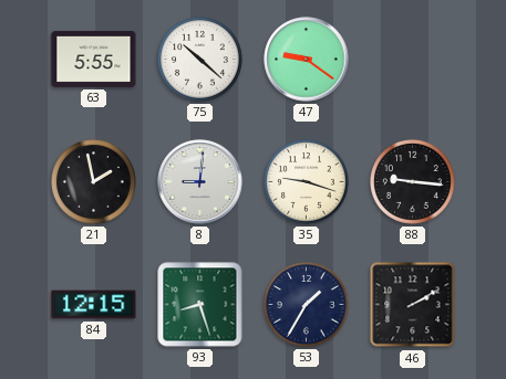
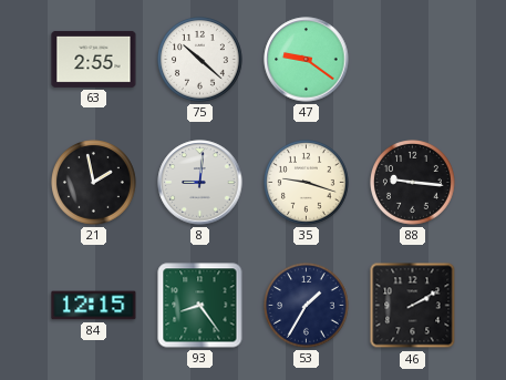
63: 5:55 -> 2:55 (94, 59)
93: 8:27 -> 8:24 (200, 306)
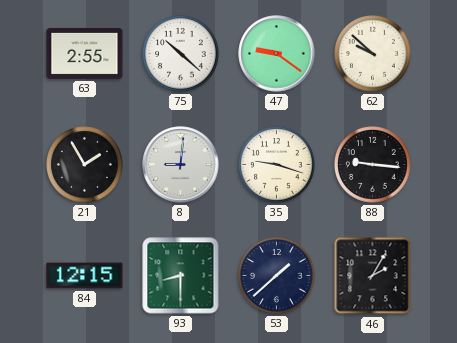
62: none -> 9:52 (373, 54)
21: 1:58 -> 1:55 (85, 165)
93: 8:24 -> 8:30 (181, 276)
53: 1:35 -> 1:38 (277, 276)
46: 2:10 -> 2:05 (373, 276)
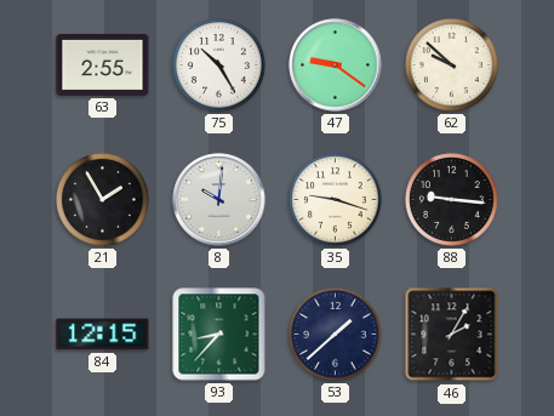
75: 10:22 -> 10:25 (219, 65)
8: 9:01 -> 10:01 (219, 200)
93: 8:30 -> 8:37 (219, 335)
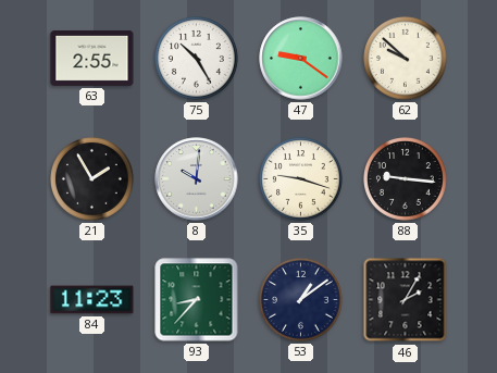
84: 12:15 -> 11:23 (92, 300)
53: 1:38 -> 1:09 (301, 300)
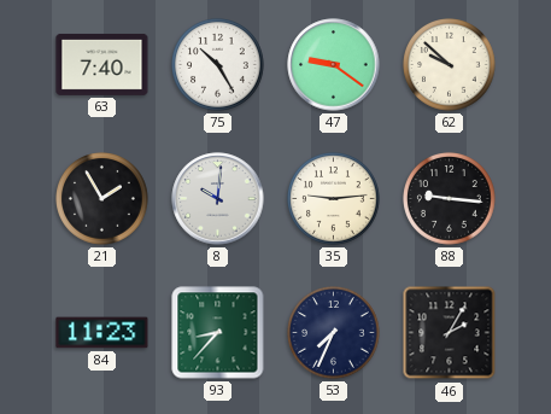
63: 2:55 -> 7:40 (102, 64)
35: 9:18 -> 9:14 (334, 199)
53: 1:09 -> 7:34 (334, 333)
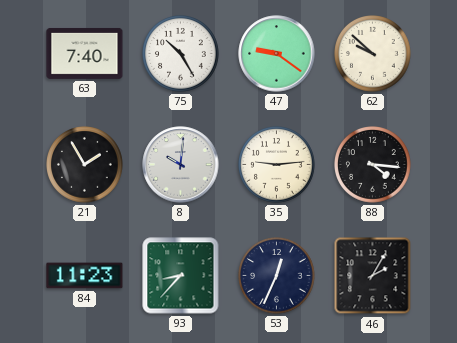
88: 9:16 -> 4:16 (373, 165)
53: 7:34 -> 12:34 (277, 276)
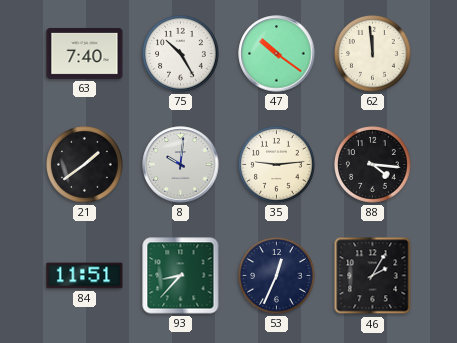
47: 9:21 -> 10:21 (277, 54)
62: 9:52 -> 11:59 (373, 54)
21: 1:55 -> 1:39 (85, 165)
84: 11:23 -> 11:51 (85, 276)
